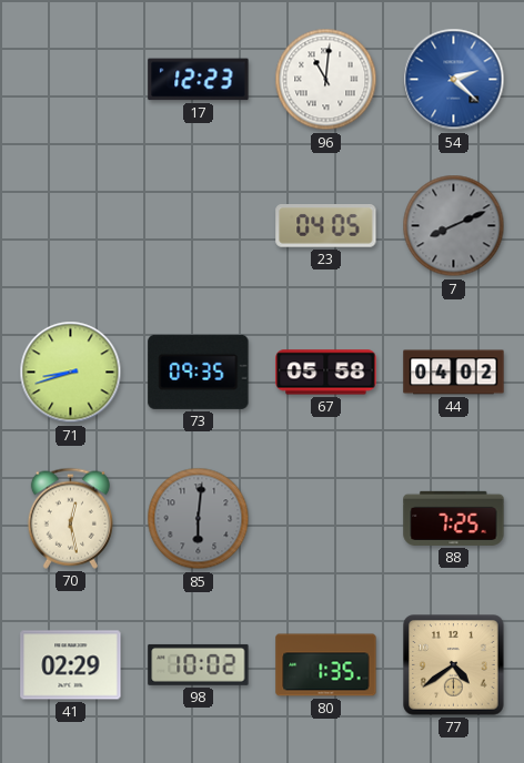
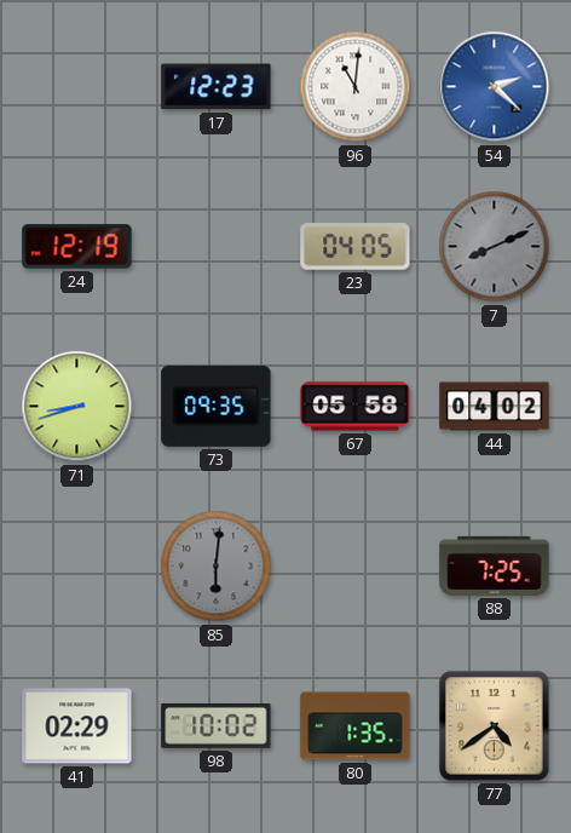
24: none -> 12:19 (77, 247)
70: 12:28 -> none (70, 518)
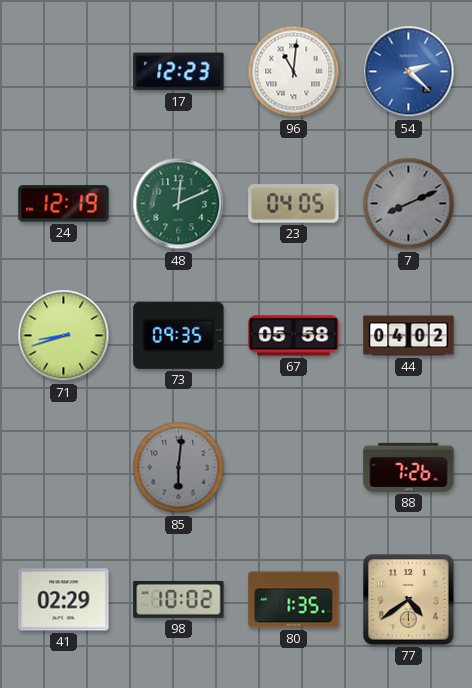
48: none -> 12:11 (179, 204)
88: 7:25 -> 7:26 (409, 467)
